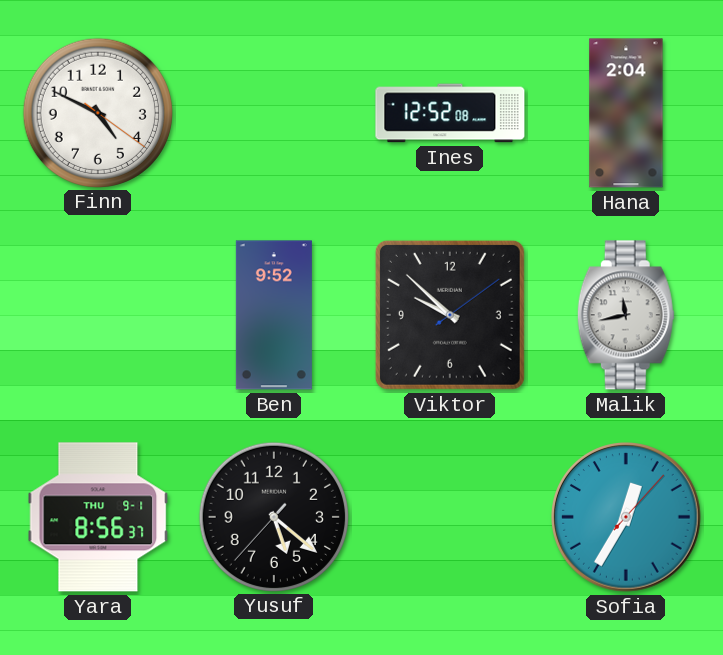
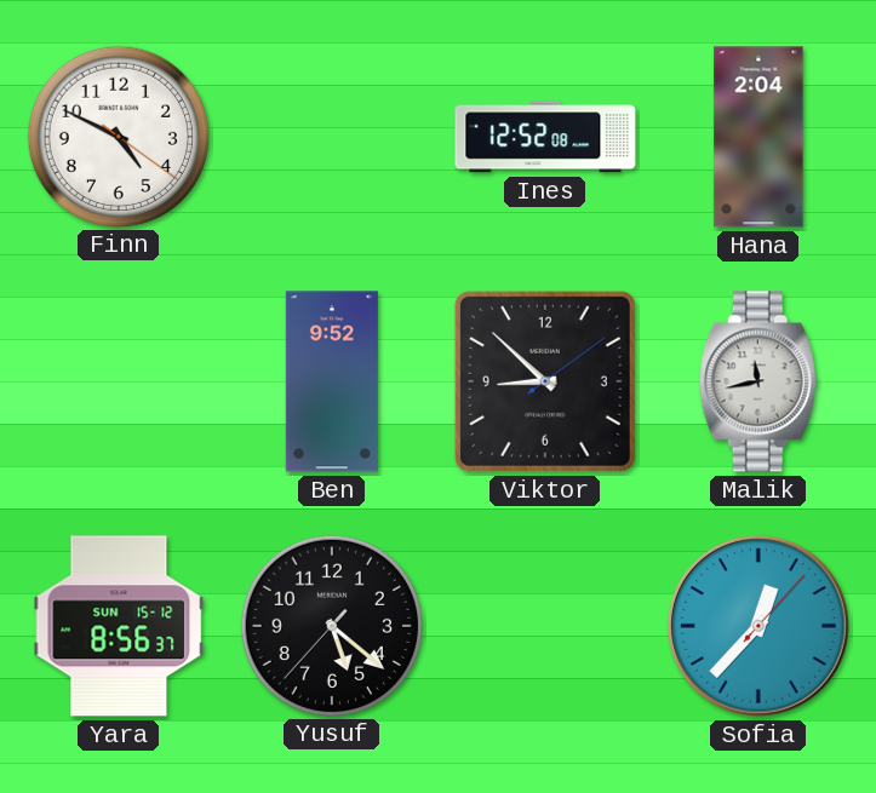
Viktor: 9:52 -> 8:52 (545, 381)
Yara date: THU 9-1 -> SUN 15-12 (119, 626)
Sofia: 12:35 -> 12:37 (760, 627)
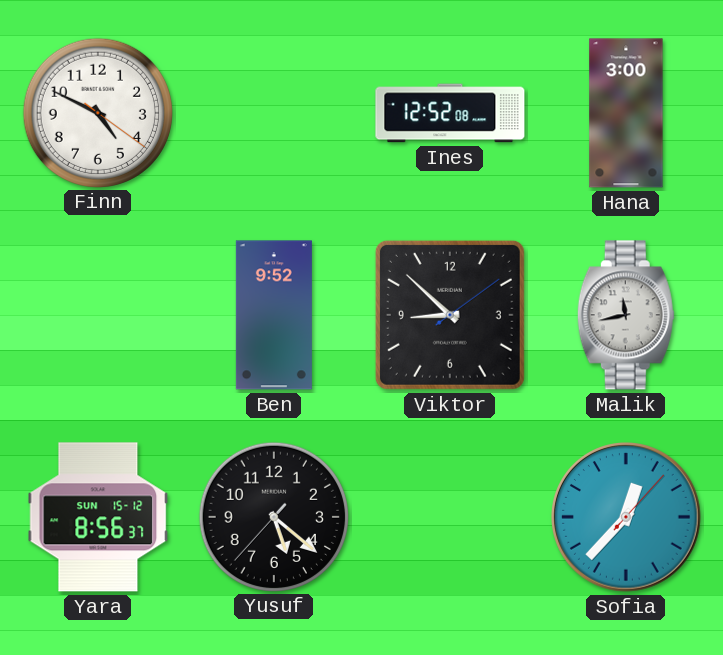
Hana: 2:04 -> 3:00 (626, 113)
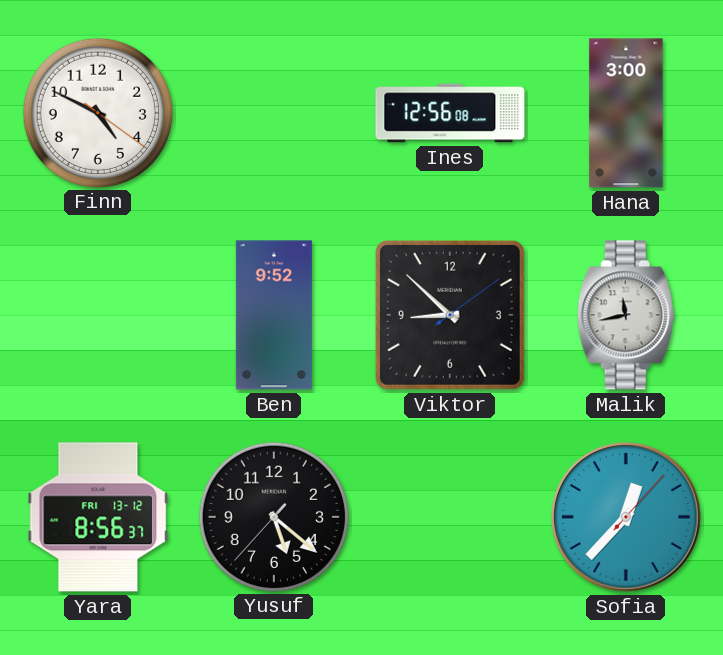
Ines: 12:52 -> 12:56 (450, 113)
Yara date: SUN 15-12 -> FRI 13-12 (98, 517)
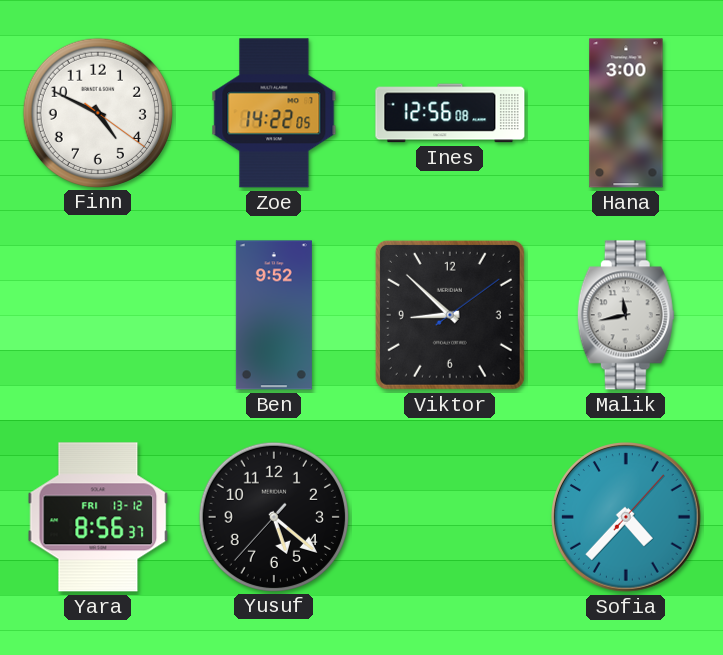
Zoe: none -> 14:22 (274, 113)
Sofia: 12:37 -> 4:37 (627, 518)
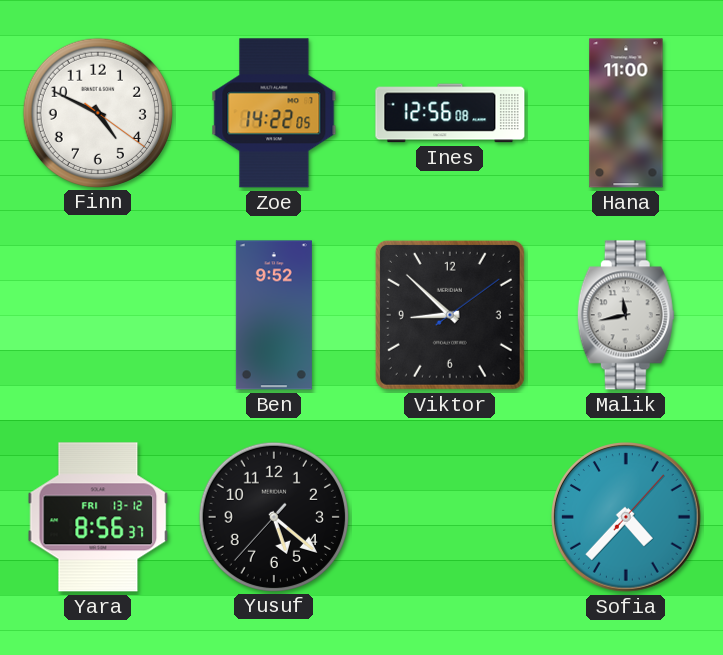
Hana: 3:00 -> 11:00 (626, 113)
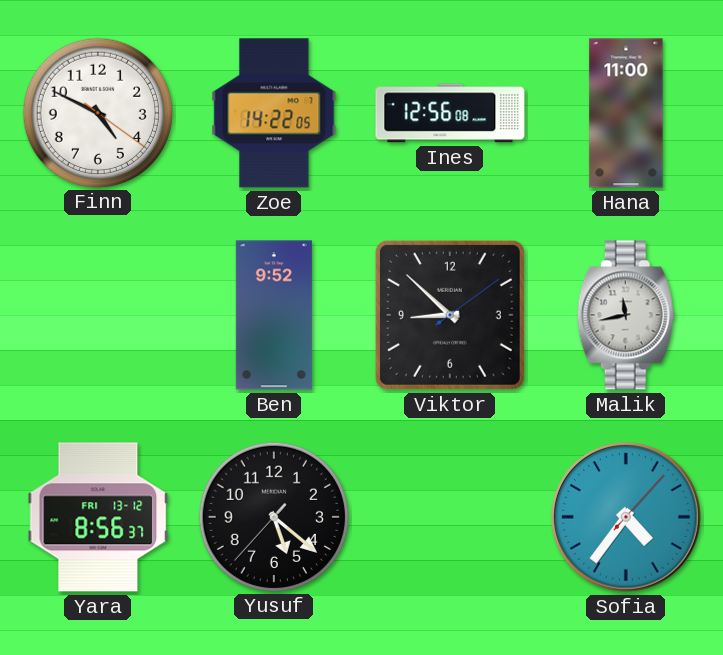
Sofia: 4:37 -> 4:36 (627, 518)
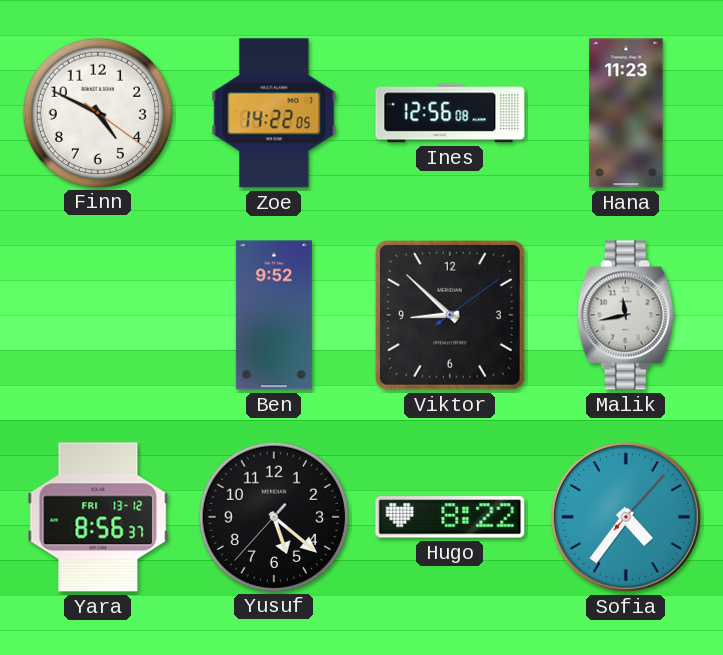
Hana: 11:00 -> 11:23 (626, 113)
Hugo: none -> 8:22 (450, 517)
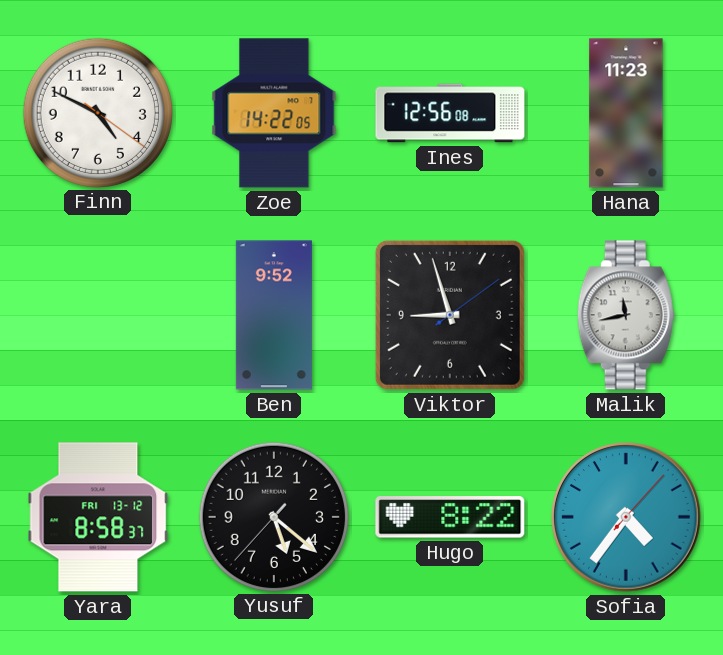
Viktor: 8:52 -> 8:57 (450, 315)
Yara: 8:56 -> 8:58 (98, 517)
